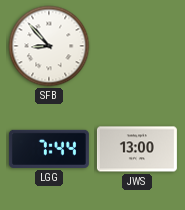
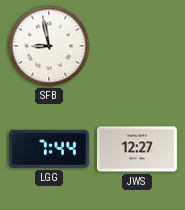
SFB: 8:53 -> 8:58 (49, 46)
JWS: 13:00 -> 12:27 (137, 149)
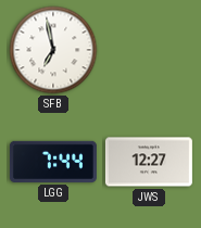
SFB: 8:58 -> 6:58 (53, 50)
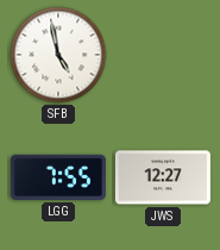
SFB: 6:58 -> 4:58 (58, 55)
LGG: 7:44 -> 7:55 (58, 177)
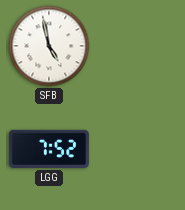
LGG: 7:55 -> 7:52 (49, 149)
JWS: 12:27 -> none (163, 177)
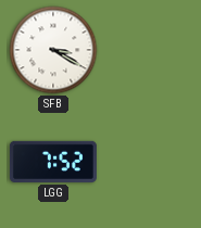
SFB: 4:58 -> 3:20 (53, 50)
